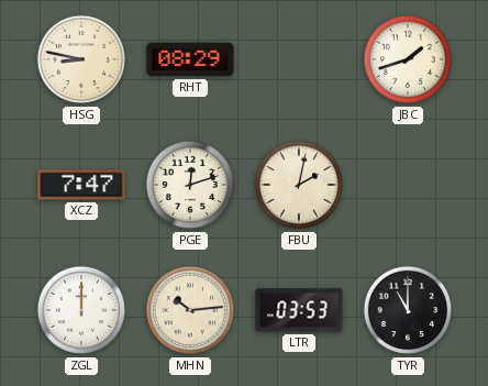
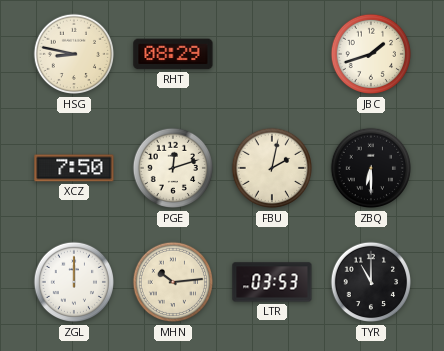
XCZ: 7:47 -> 7:50 (74, 168)
ZBQ: none -> 6:30 (371, 168)
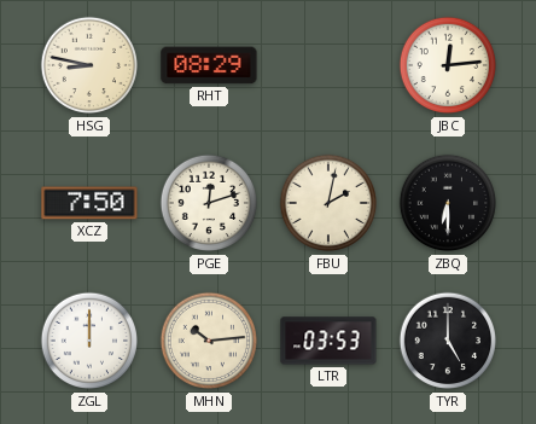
JBC: 1:42 -> 12:14 (448, 65)
TYR: 11:00 -> 5:00 (448, 341)
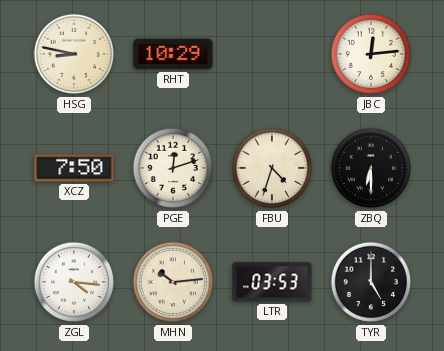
RHT: 08:29 -> 10:29 (173, 54)
FBU: 2:02 -> 4:33 (272, 168)
ZGL: 12:00 -> 4:16 (74, 282)
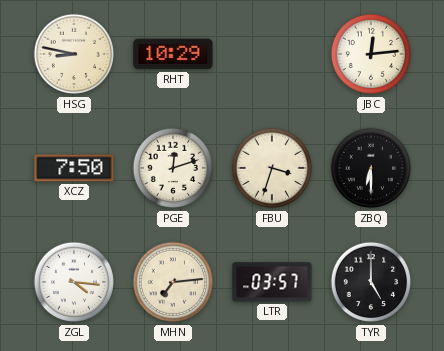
FBU: 4:33 -> 3:33 (272, 168)
MHN: 10:14 -> 7:14 (173, 282)
LTR: 03:53 -> 03:57 (272, 282)
